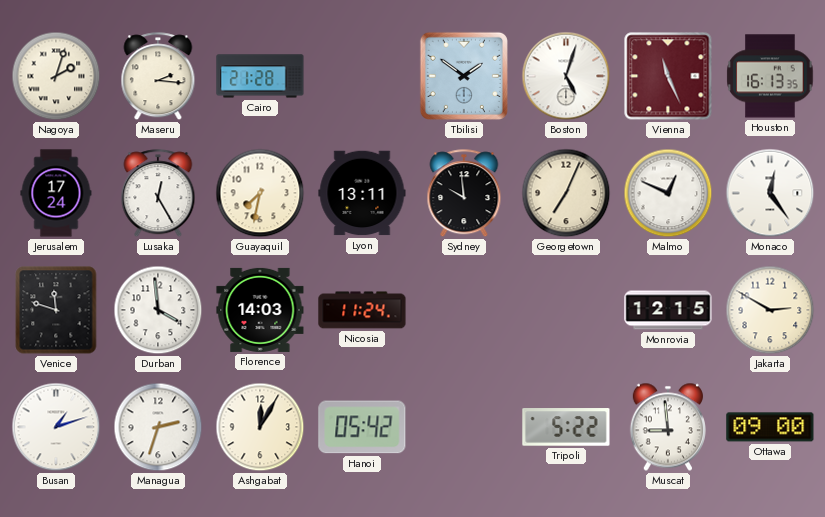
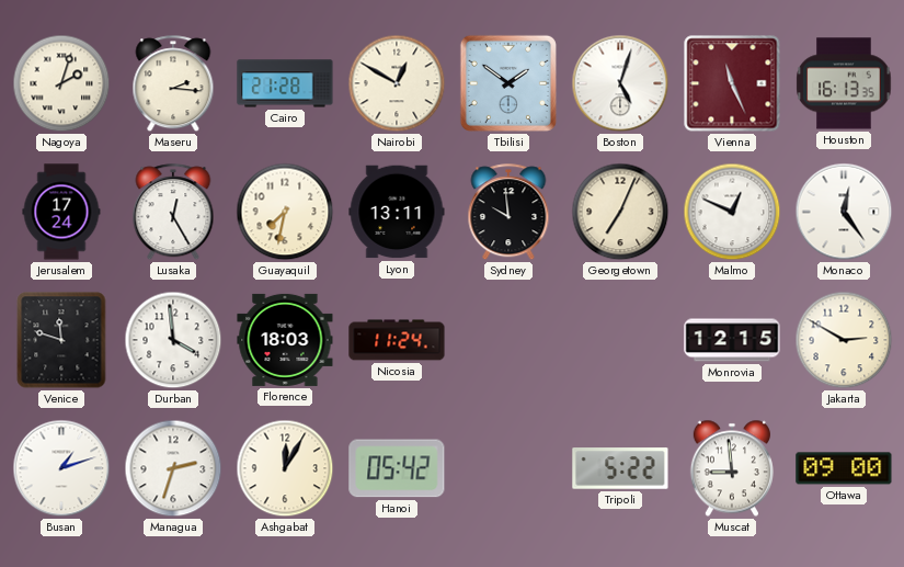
Nairobi: none -> 12:50 (397, 83)
Florence: 14:03 -> 18:03 (285, 340)
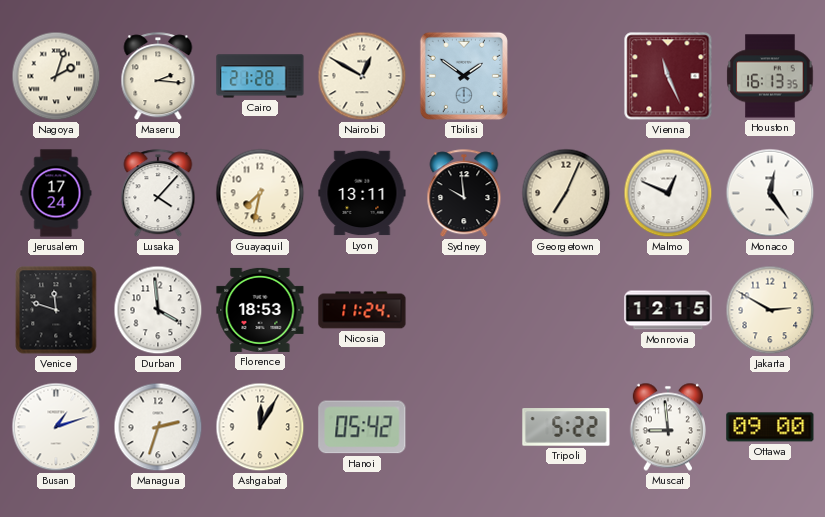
Boston: 5:03 -> none (620, 83)
Lusaka: 12:25 -> 4:07 (158, 194)
Florence: 18:03 -> 18:53 (260, 310)
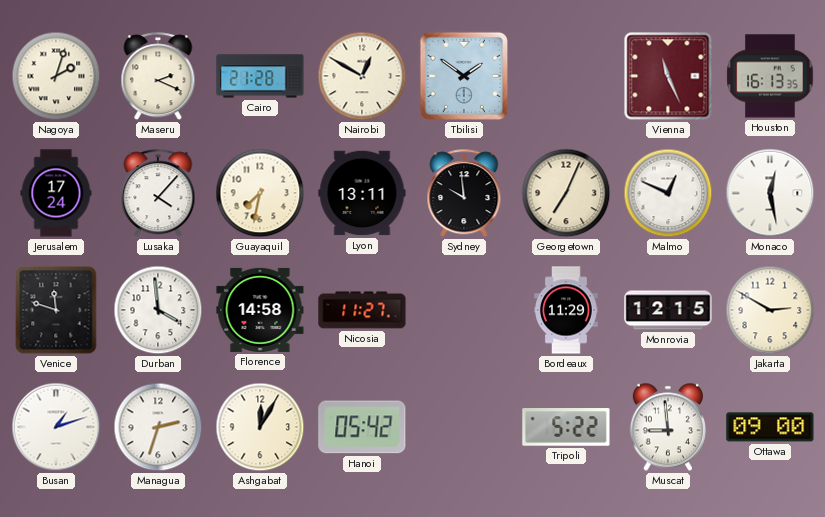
Maseru: 2:16 -> 2:19 (158, 77)
Monaco: 12:24 -> 12:28 (770, 193)
Florence: 18:53 -> 14:58 (260, 310)
Nicosia: 11:24 -> 11:27 (362, 310)
Bordeaux: none -> 11:29 (567, 310)
